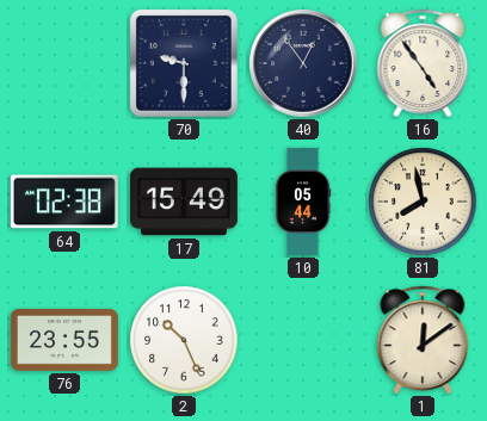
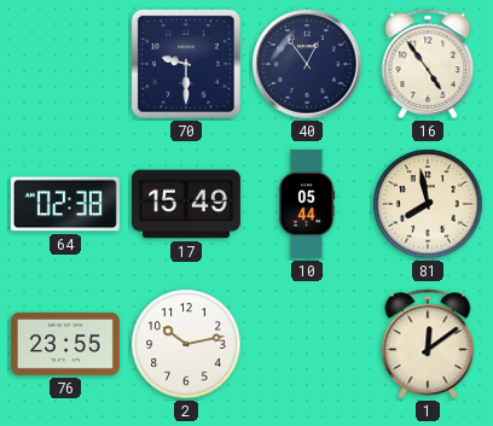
2: 10:26 -> 10:13 (186, 344)
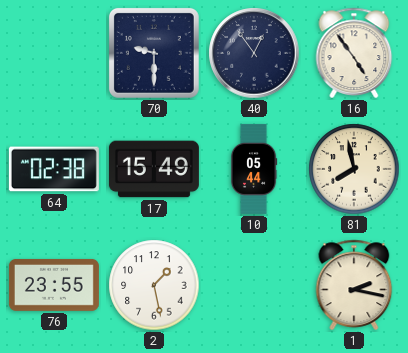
2: 10:13 -> 1:28 (154, 285)
1: 12:09 -> 2:17 (354, 285)
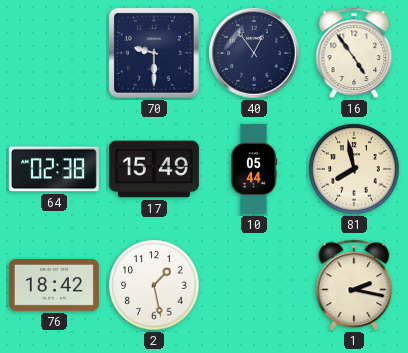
76: 23:55 -> 18:42 (54, 285)
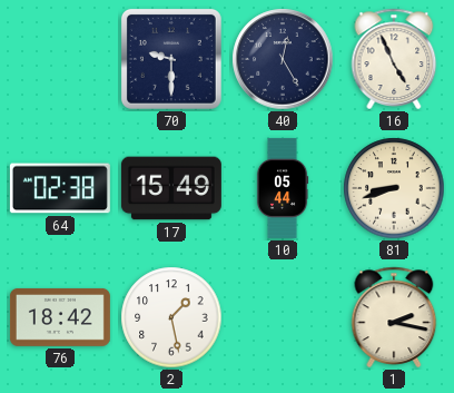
40: 12:54 -> 12:25 (283, 59)
16: 4:54 -> 4:56 (394, 59)
81: 7:58 -> 8:42 (394, 188)
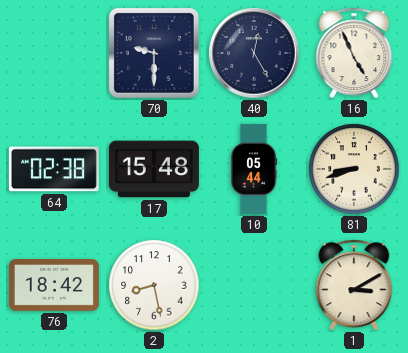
17: 15:49 -> 15:48 (154, 169)
2: 1:28 -> 8:28 (154, 285)
1: 2:17 -> 3:10 (354, 285)
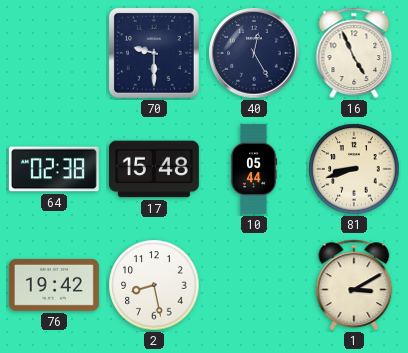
76: 18:42 -> 19:42 (54, 285)
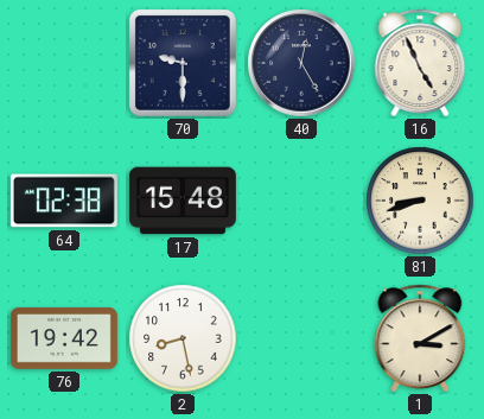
10: 05:44 -> none (254, 169)
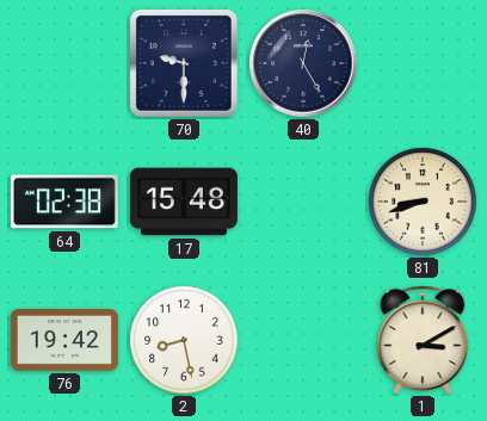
16: 4:56 -> none (420, 63)
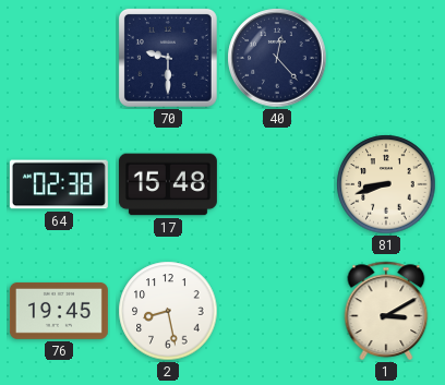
40: 12:25 -> 12:23 (277, 58)
76: 19:42 -> 19:45 (59, 311)
